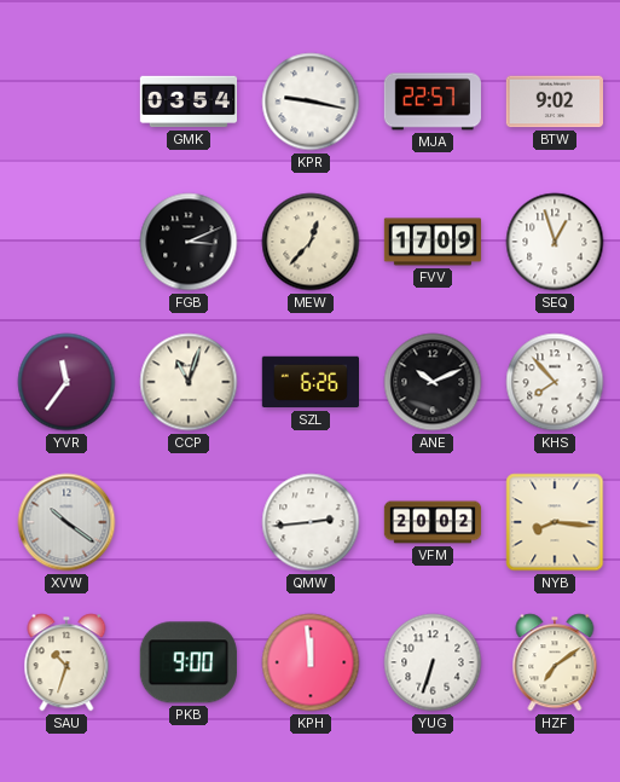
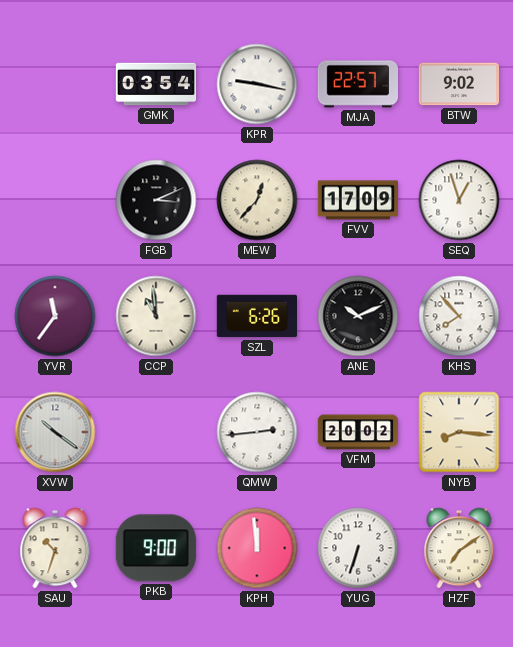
CCP: 11:03 -> 10:59 (156, 316)
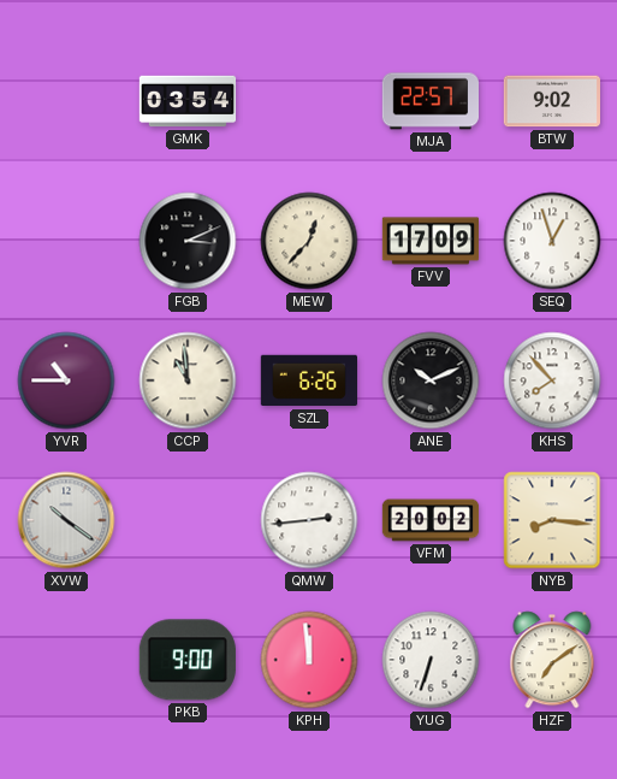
KPR: 9:17 -> none (257, 84)
YVR: 11:36 -> 10:45 (66, 380)
SAU: 10:33 -> none (55, 548)
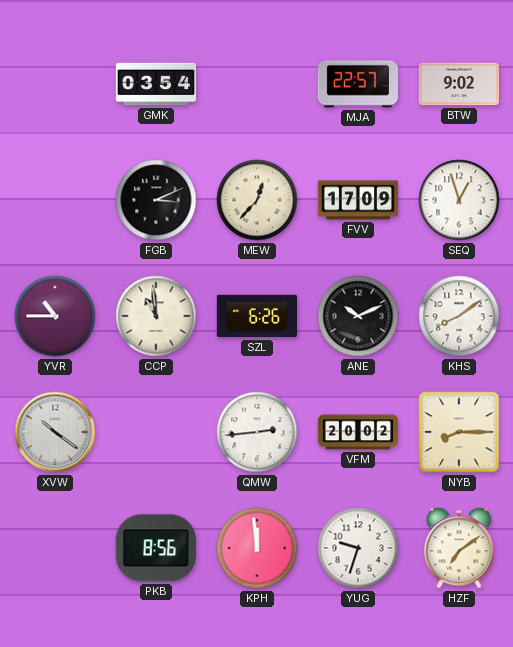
KHS: 7:53 -> 8:09 (459, 316)
NYB: 8:16 -> 8:15 (459, 432)
PKB: 9:00 -> 8:56 (156, 548)
YUG: 6:33 -> 9:33 (358, 548)
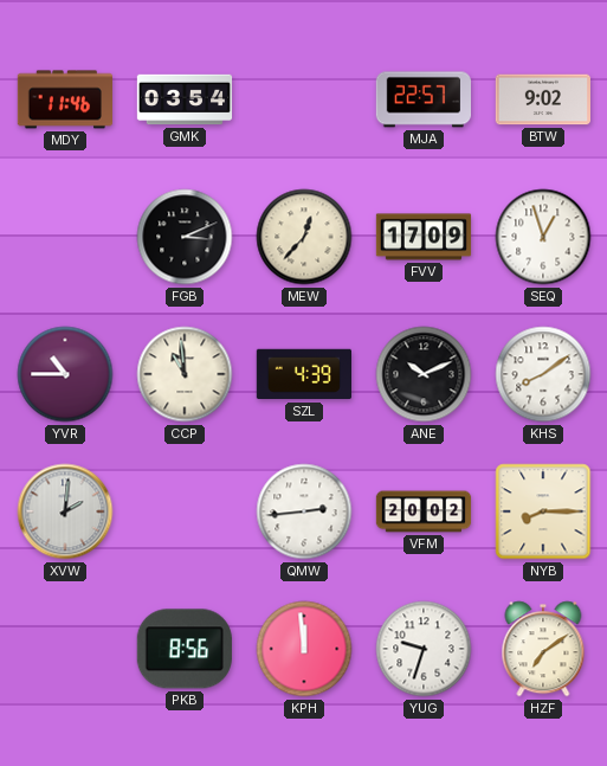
MDY: none -> 11:46 (64, 99)
SZL: 6:26 -> 4:39 (303, 374)
XVW: 10:21 -> 2:01 (65, 511)
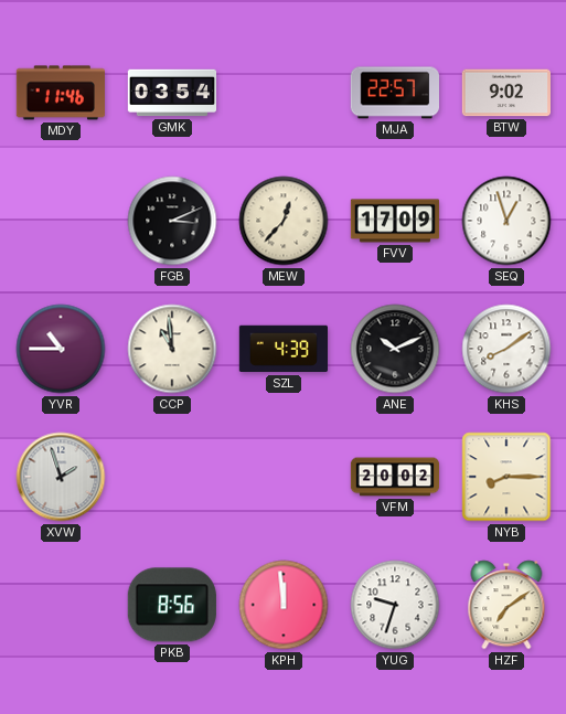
XVW: 2:01 -> 1:57 (61, 477)
QMW: 2:44 -> none (304, 511)
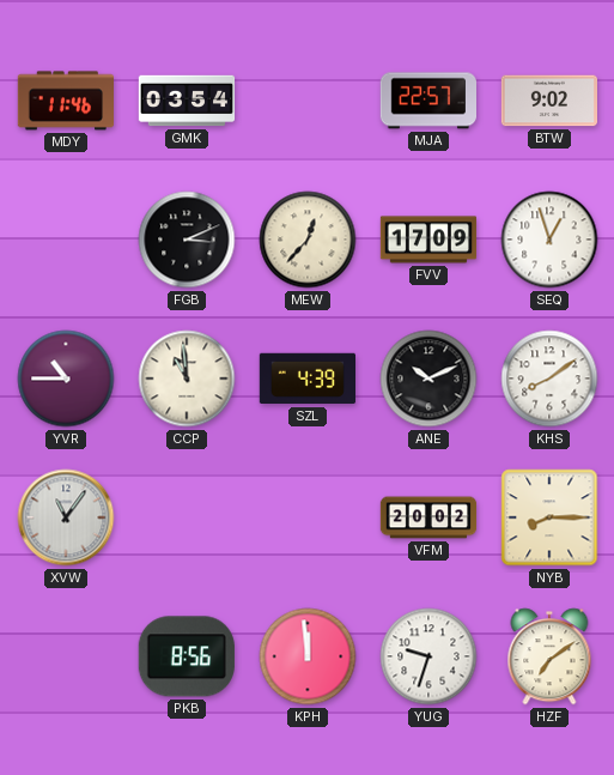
XVW: 1:57 -> 11:06 (66, 517)
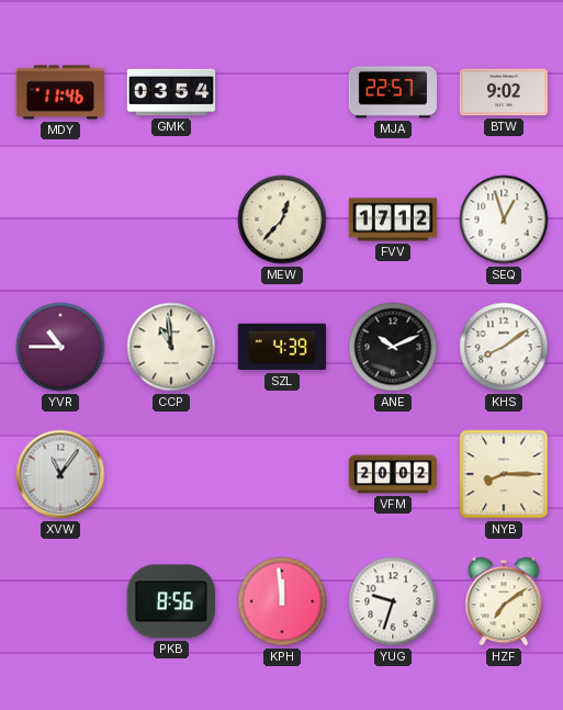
FGB: 3:11 -> none (187, 240)
FVV: 17:09 -> 17:12 (393, 219)
